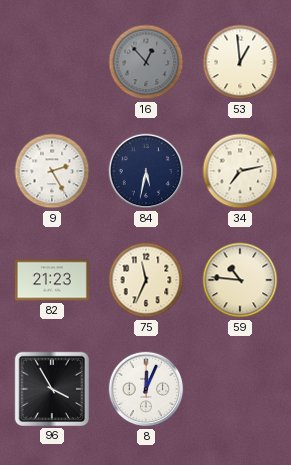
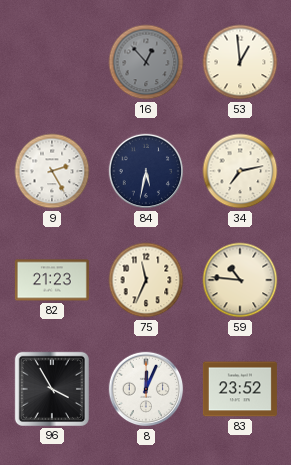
83: none -> 23:52 (240, 389)
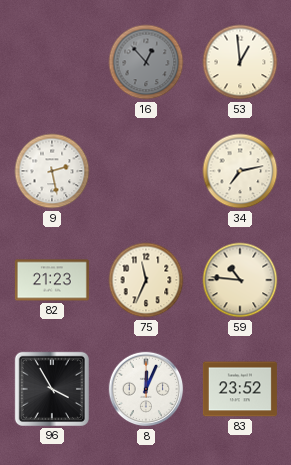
9: 2:25 -> 2:28 (52, 171)
84: 5:32 -> none (146, 171)
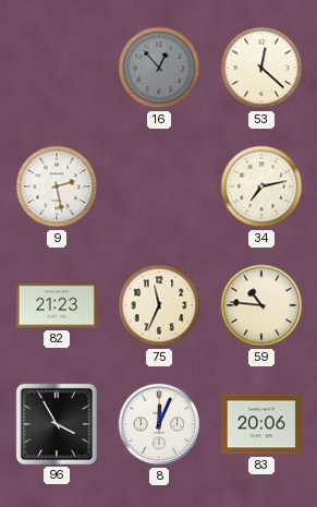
53: 12:59 -> 12:22 (261, 68)
83: 23:52 -> 20:06 (261, 424)
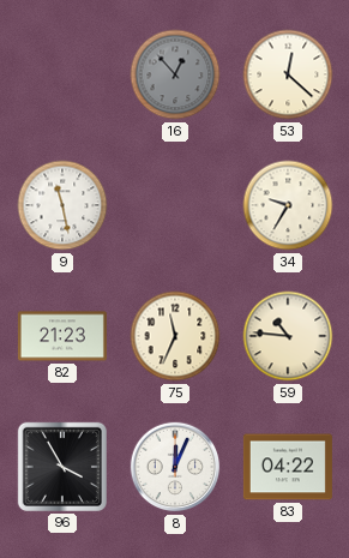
9: 2:28 -> 11:28 (62, 205)
34: 7:13 -> 9:35 (288, 205)
83: 20:06 -> 04:22 (288, 467)
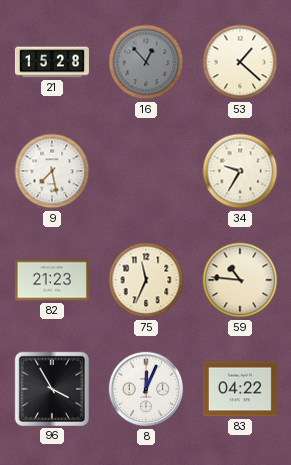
21: none -> 15:28 (52, 62)
53: 12:22 -> 1:22 (240, 62)
9: 11:28 -> 7:28 (52, 171)
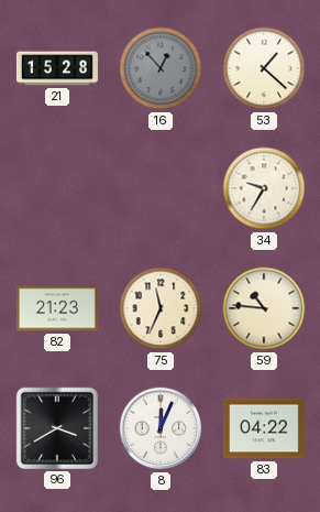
9: 7:28 -> none (52, 171)
96: 3:55 -> 3:40 (57, 428)
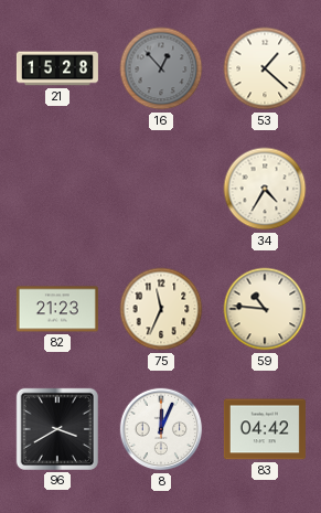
34: 9:35 -> 4:35 (265, 189)
83: 04:22 -> 04:42 (265, 429)
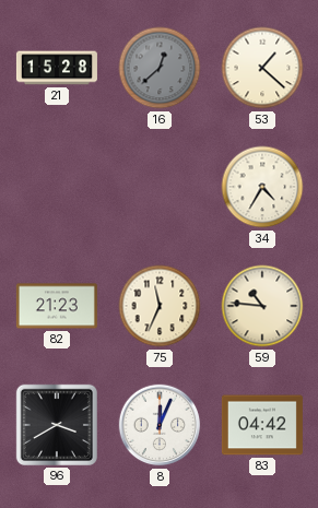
16: 12:53 -> 12:38 (160, 68)
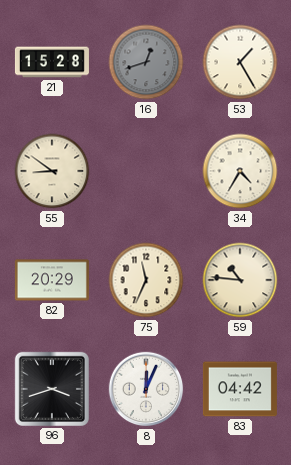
16: 12:38 -> 12:42 (146, 62)
53: 1:22 -> 1:25 (240, 62)
55: none -> 8:51 (52, 171)
82: 21:23 -> 20:29 (52, 280)
96: 3:40 -> 3:42 (52, 389)
